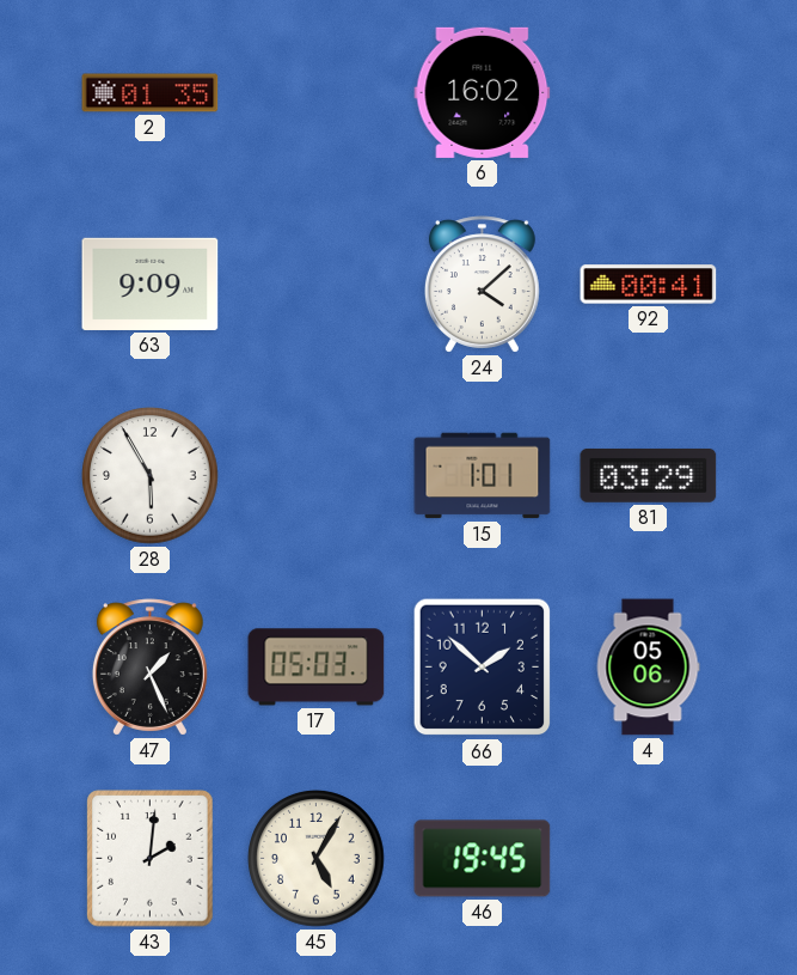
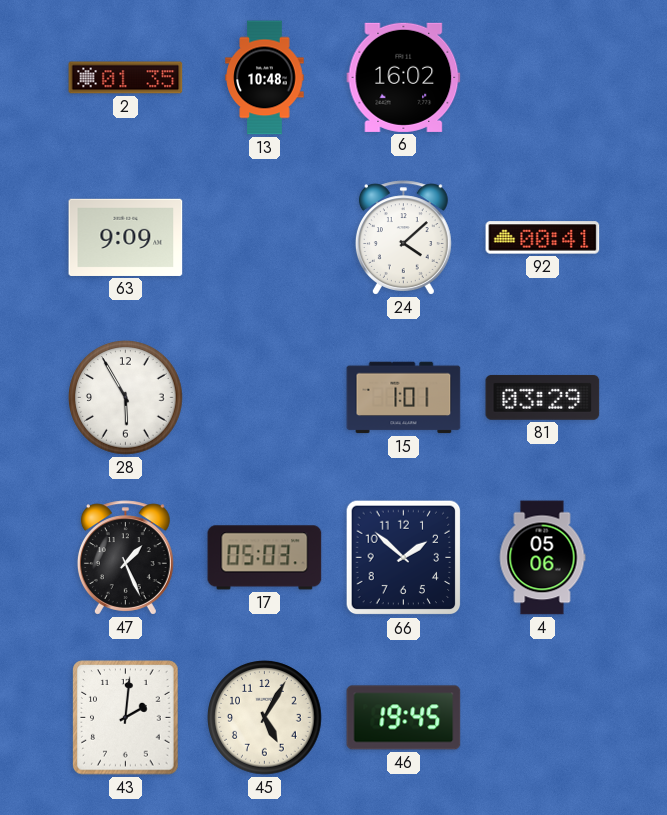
13: none -> 10:48 (265, 78)
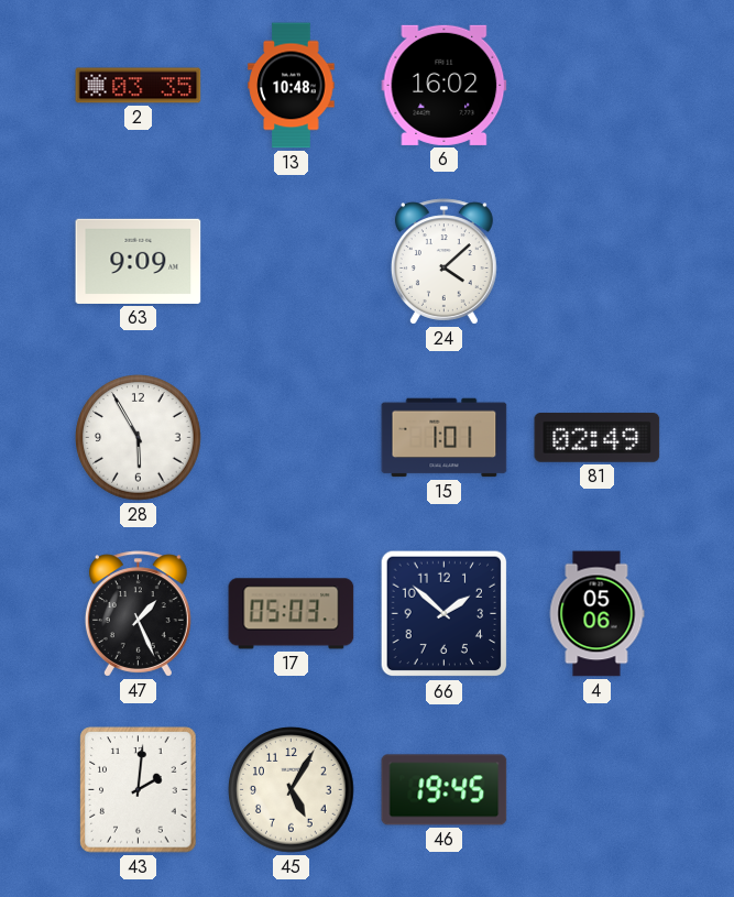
2: 01:35 -> 03:35 (139, 86)
92: 00:41 -> none (543, 238)
81: 03:29 -> 02:49 (598, 437)
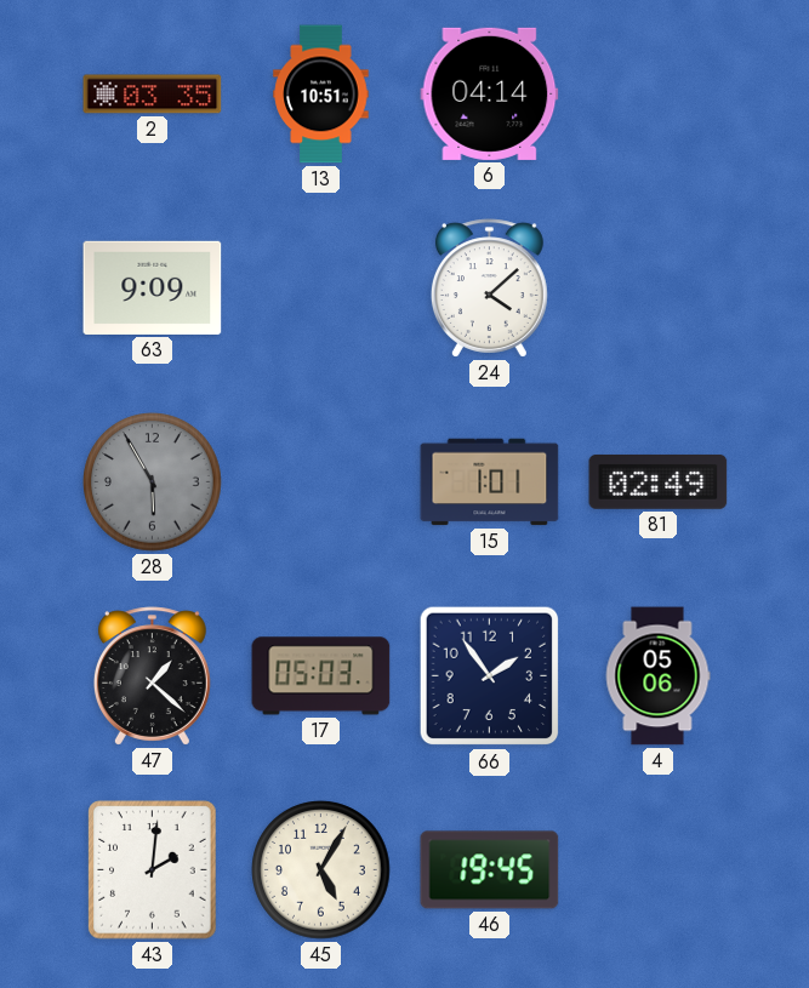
13: 10:48 -> 10:51 (321, 95)
6: 16:02 -> 04:14 (490, 93)
28 dial: white -> grey (153, 482)
47: 1:26 -> 1:22 (152, 676)
66: 1:52 -> 1:54 (490, 676)
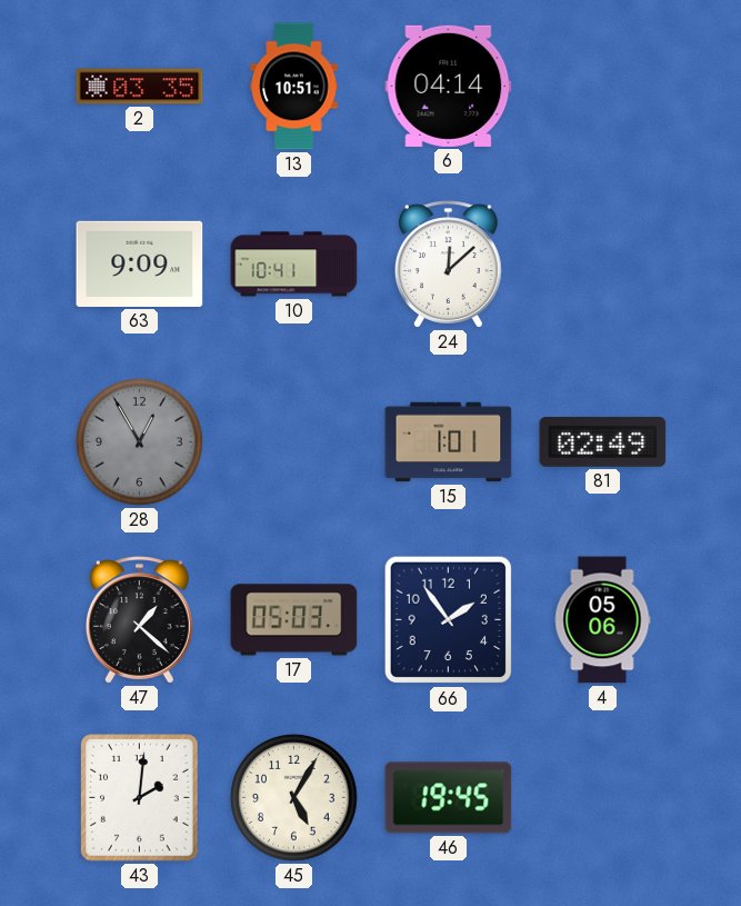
10: none -> 10:41 (294, 265)
24: 4:08 -> 12:08 (448, 265)
28: 5:55 -> 12:55 (140, 442)
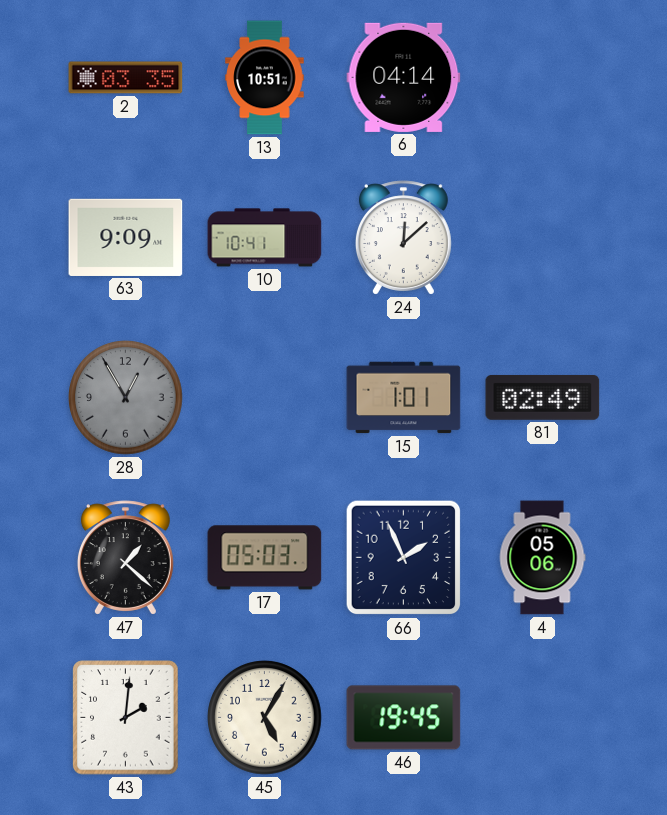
66: 1:54 -> 1:56 (404, 558)
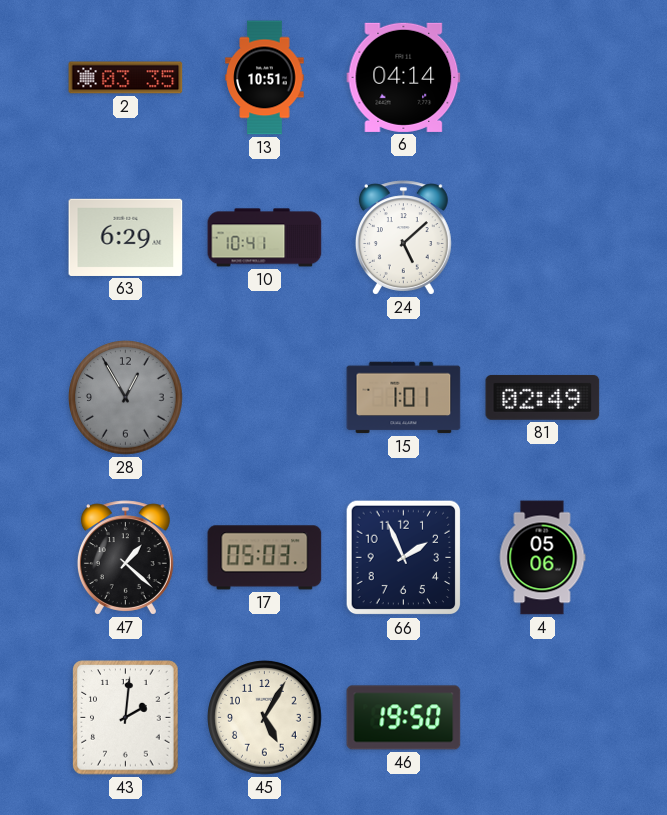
63: 9:09 -> 6:29 (126, 237)
24: 12:08 -> 5:08 (403, 238)
46: 19:45 -> 19:50 (404, 718)
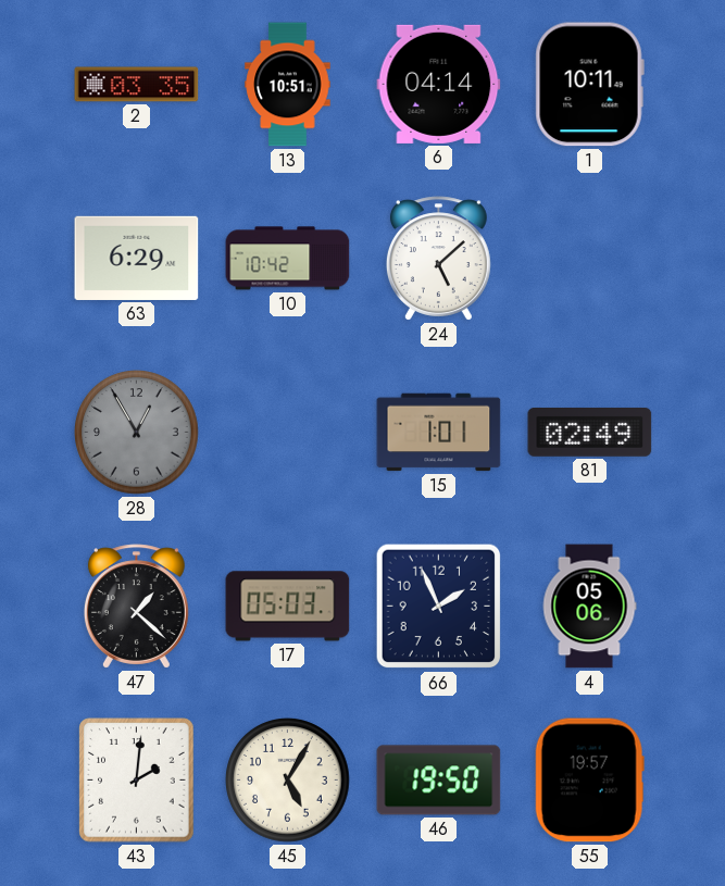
1: none -> 10:11 (589, 85)
10: 10:41 -> 10:42 (288, 259)
55: none -> 19:57 (589, 781)
